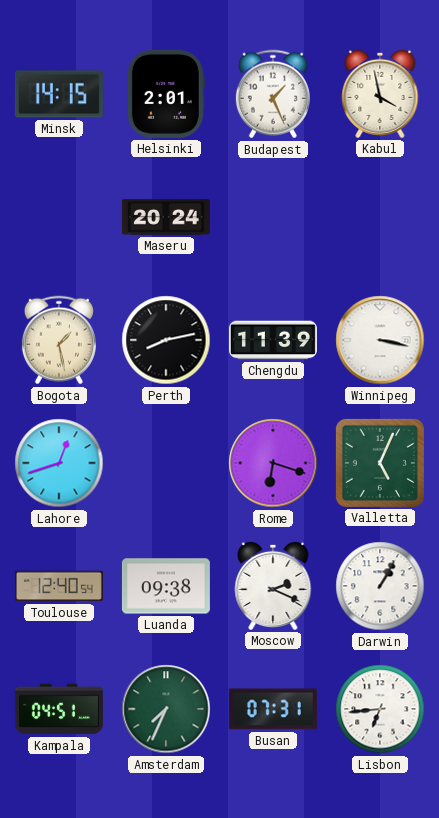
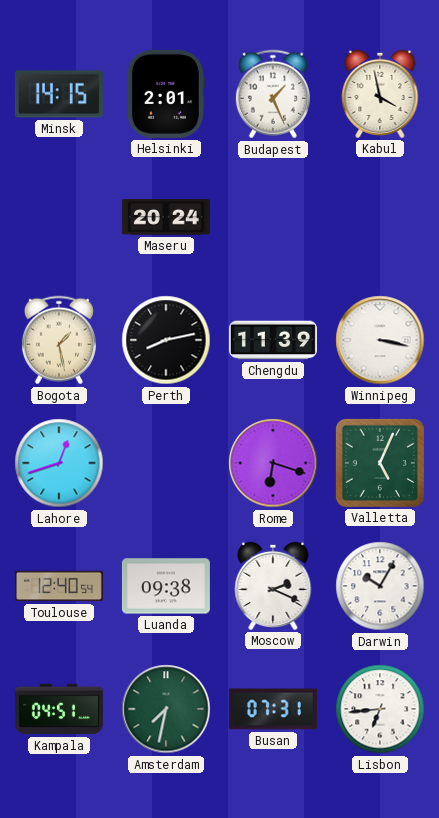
Darwin: 1:05 -> 10:05 (380, 586)
Amsterdam: 7:34 -> 7:32 (166, 709)
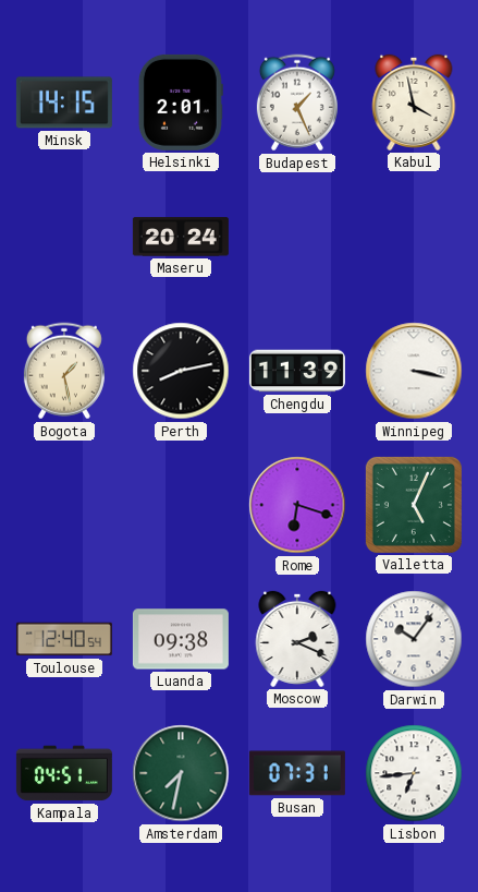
Lahore: 12:42 -> none (59, 463)
Darwin: 10:05 -> 10:06 (414, 639)
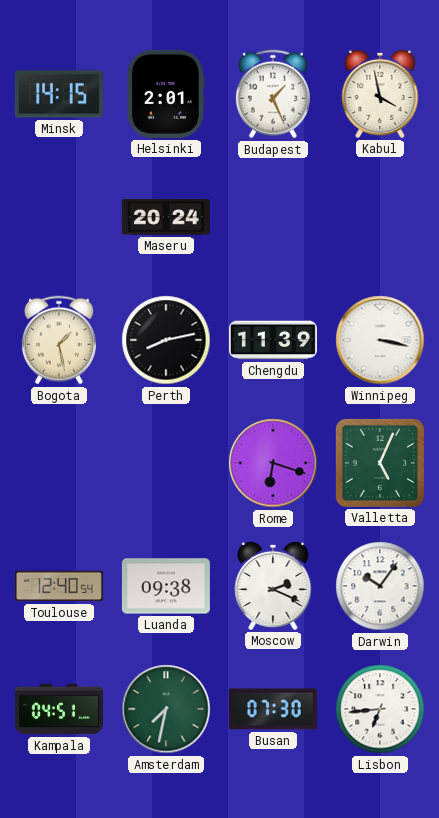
Busan: 07:31 -> 07:30 (273, 709)
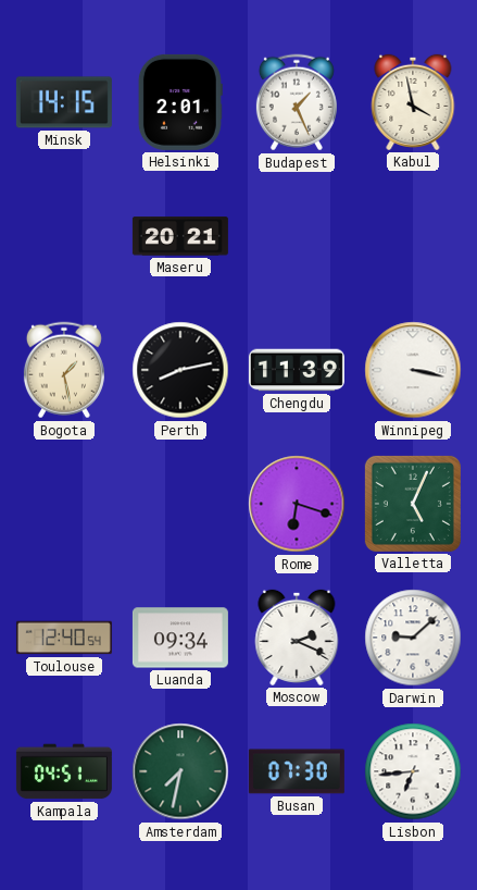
Maseru: 20:24 -> 20:21 (180, 236)
Luanda: 09:38 -> 09:34 (180, 638)
Darwin: 10:06 -> 9:08 (413, 638)
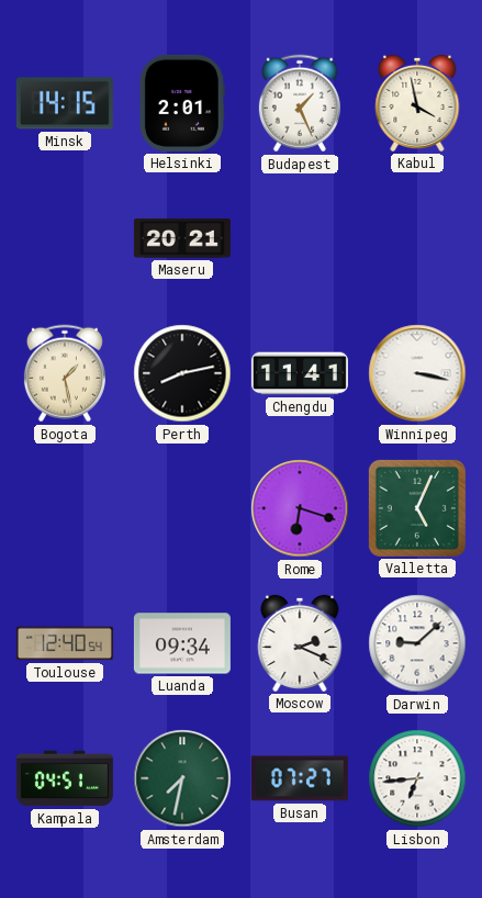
Chengdu: 11:39 -> 11:41 (300, 373)
Busan: 07:30 -> 07:27 (300, 778)
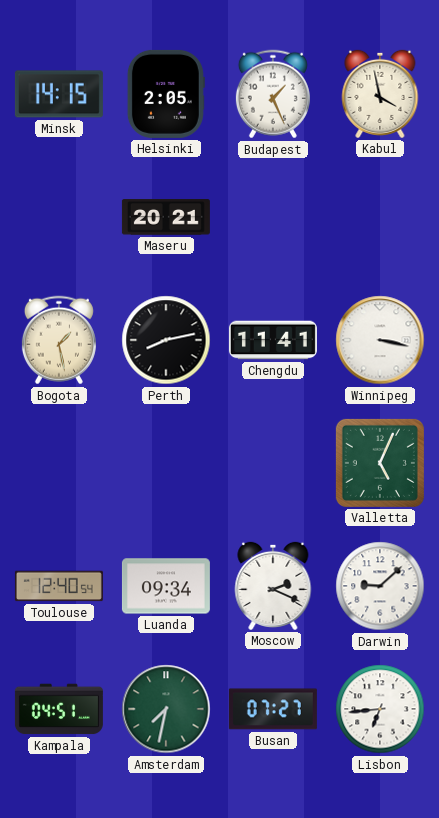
Helsinki: 2:01 -> 2:05 (166, 94)
Rome: 6:18 -> none (300, 508)
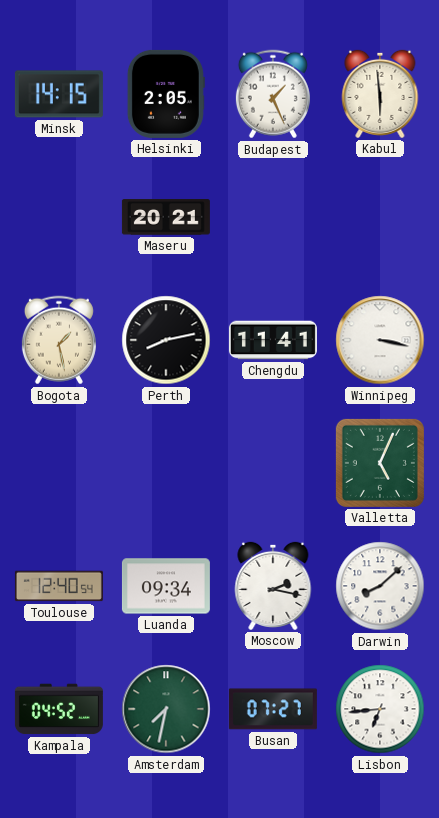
Kabul: 3:58 -> 5:59 (380, 94)
Moscow: 2:19 -> 2:17 (273, 586)
Darwin: 9:08 -> 8:08 (380, 586)
Kampala: 04:51 -> 04:52 (59, 709)
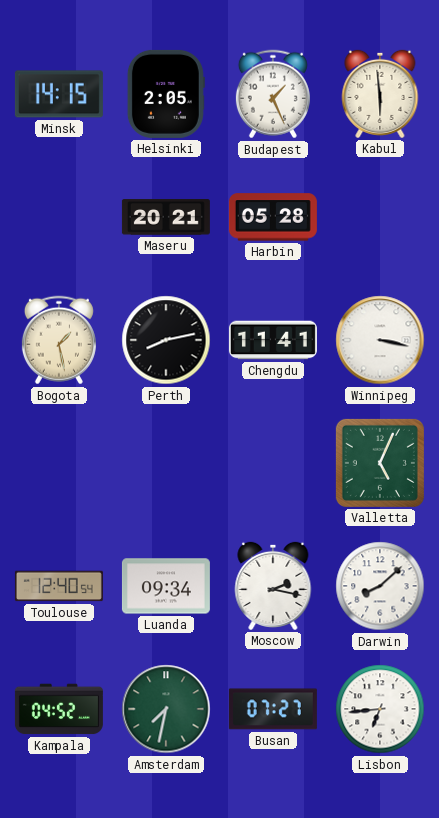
Harbin: none -> 05:28 (273, 217)
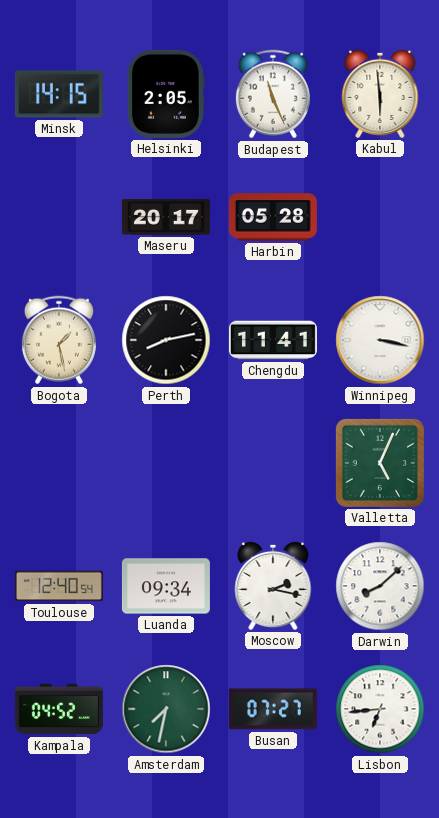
Budapest: 1:26 -> 11:26 (273, 94)
Maseru: 20:21 -> 20:17 (166, 217)
